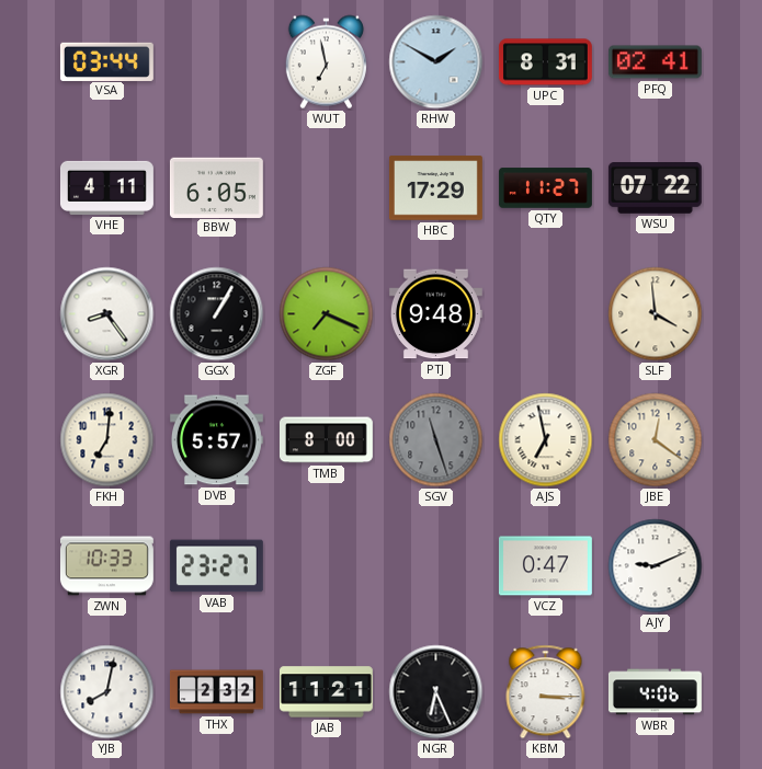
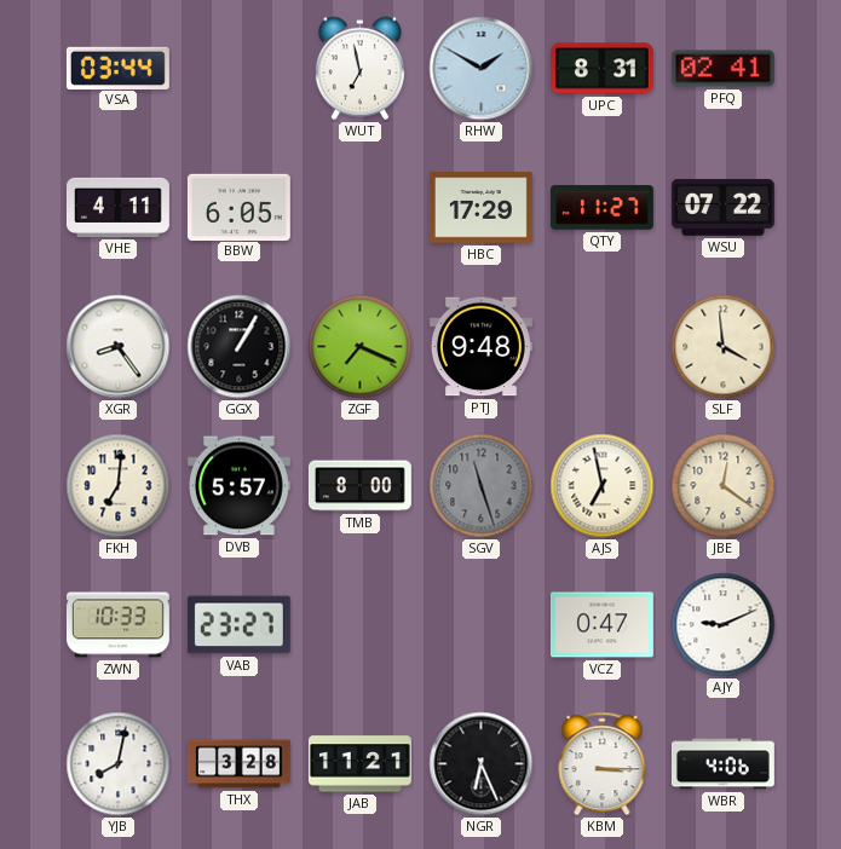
THX: 2:32 -> 3:28 (238, 764)
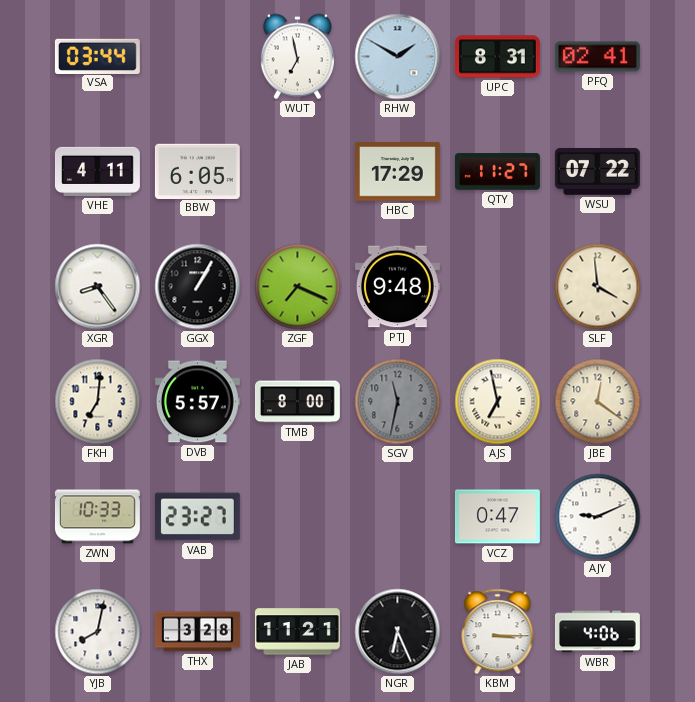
SGV: 11:27 -> 11:32 (398, 402)
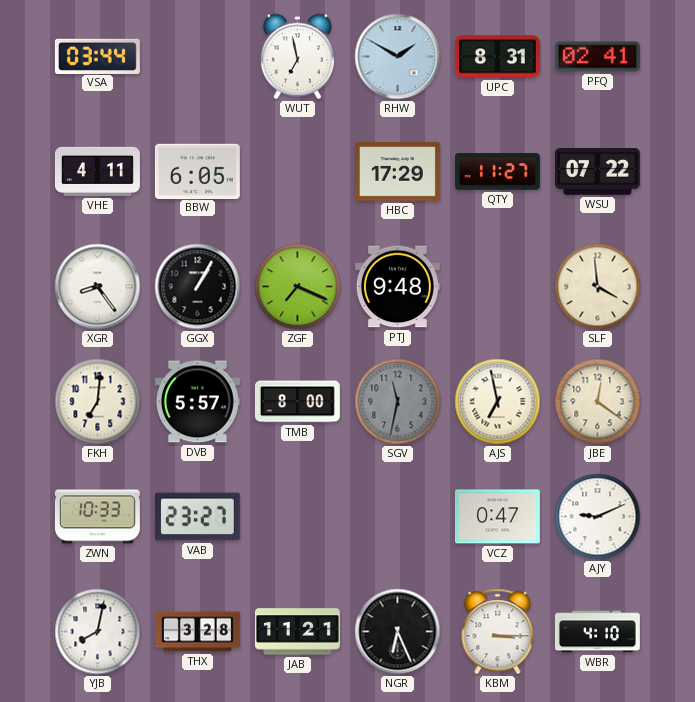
WBR: 4:06 -> 4:10 (597, 632)
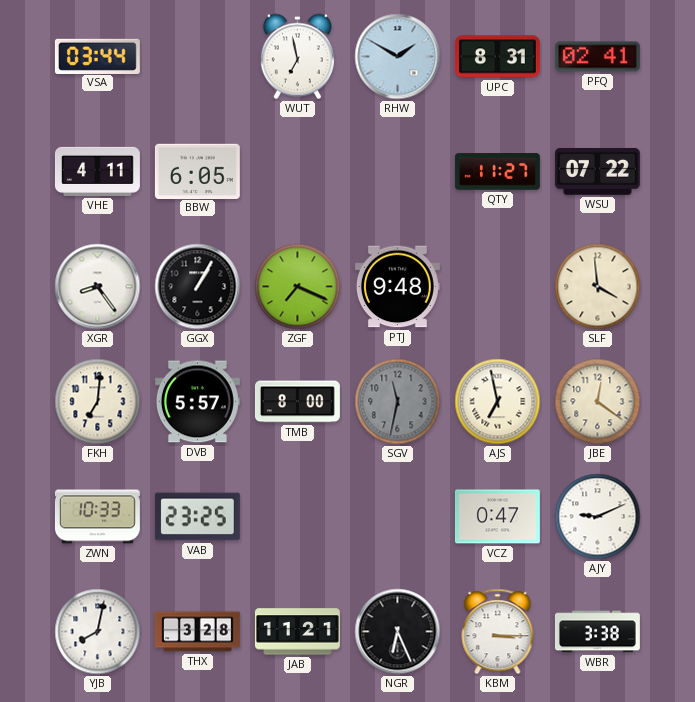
HBC: 17:29 -> none (397, 172)
VAB: 23:27 -> 23:25 (197, 517)
WBR: 4:10 -> 3:38 (597, 632)
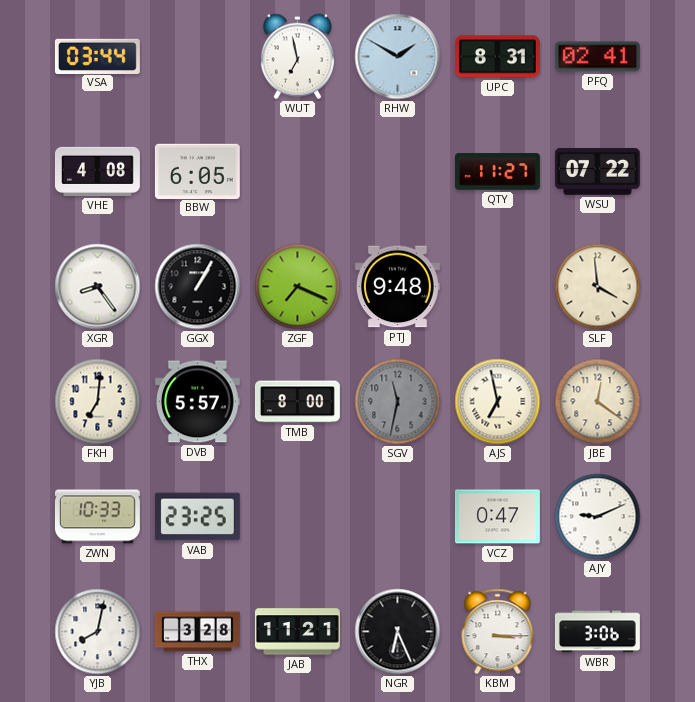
VHE: 4:11 -> 4:08 (97, 171)
WBR: 3:38 -> 3:06 (597, 632)
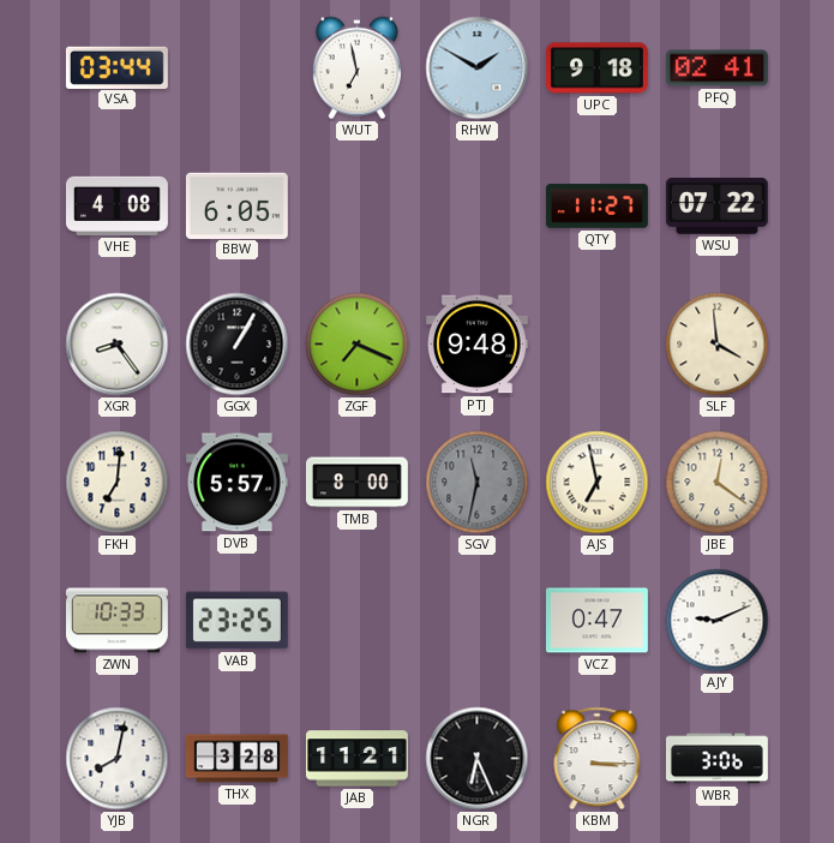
UPC: 8:31 -> 9:18 (596, 68)
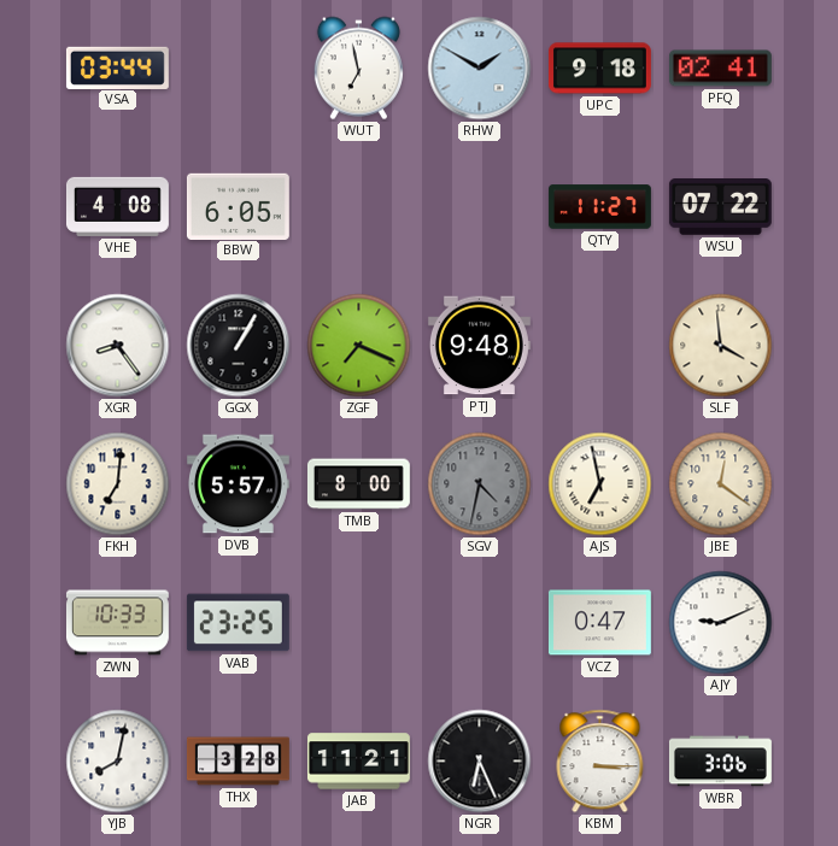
SGV: 11:32 -> 4:32 (480, 484)
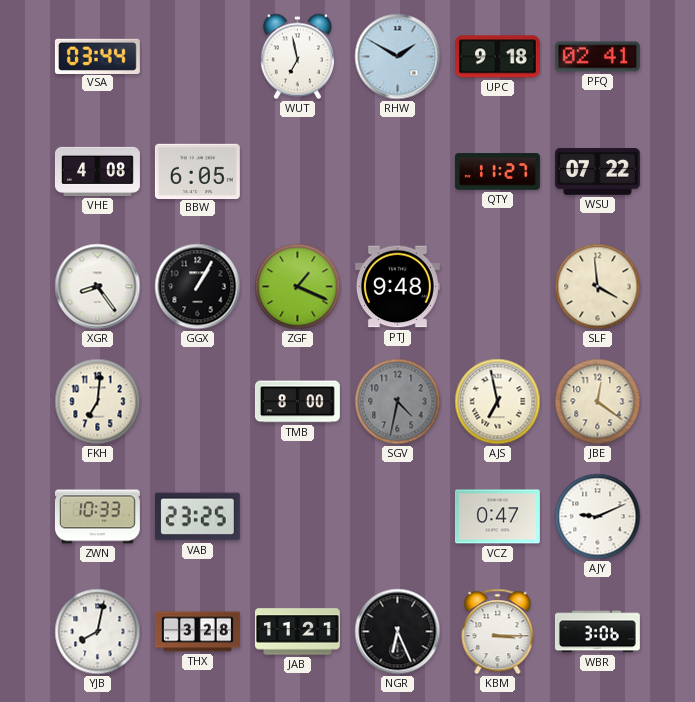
ZGF: 7:19 -> 1:19 (298, 287)
DVB: 5:57 -> none (238, 484)
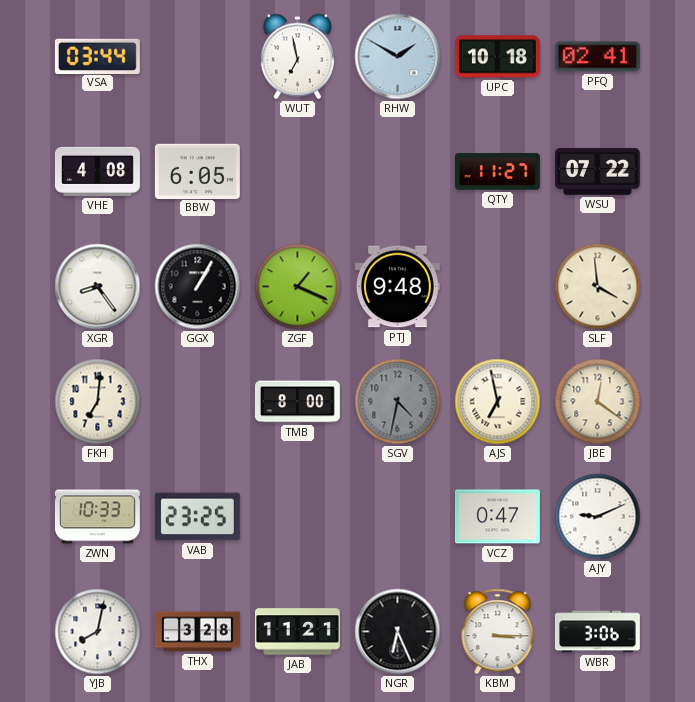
UPC: 9:18 -> 10:18 (497, 57)
